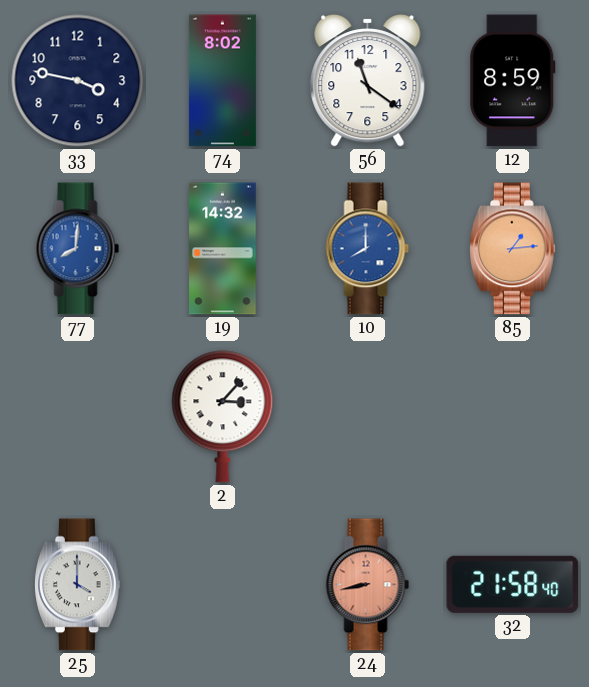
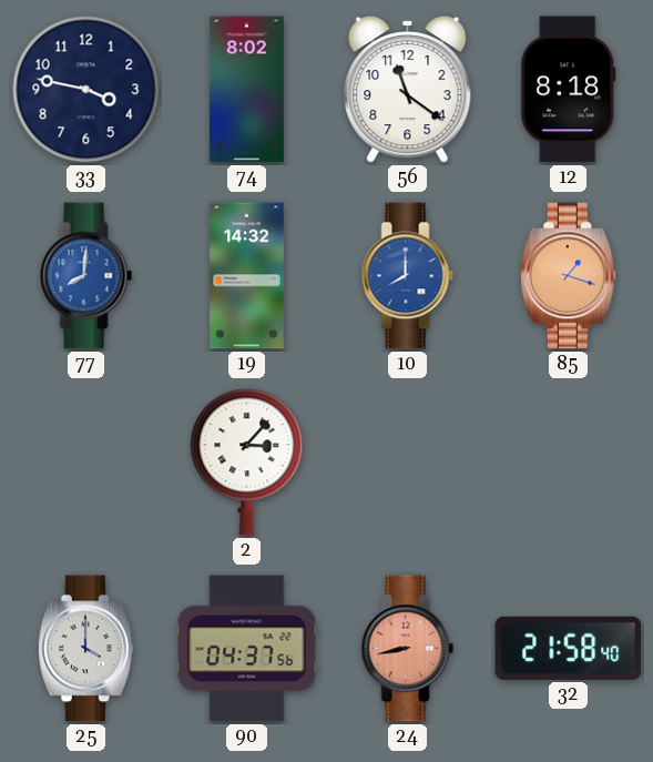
12: 8:59 -> 8:18 (569, 90)
85: 1:14 -> 1:18 (568, 276)
90: none -> 04:37 (247, 649)
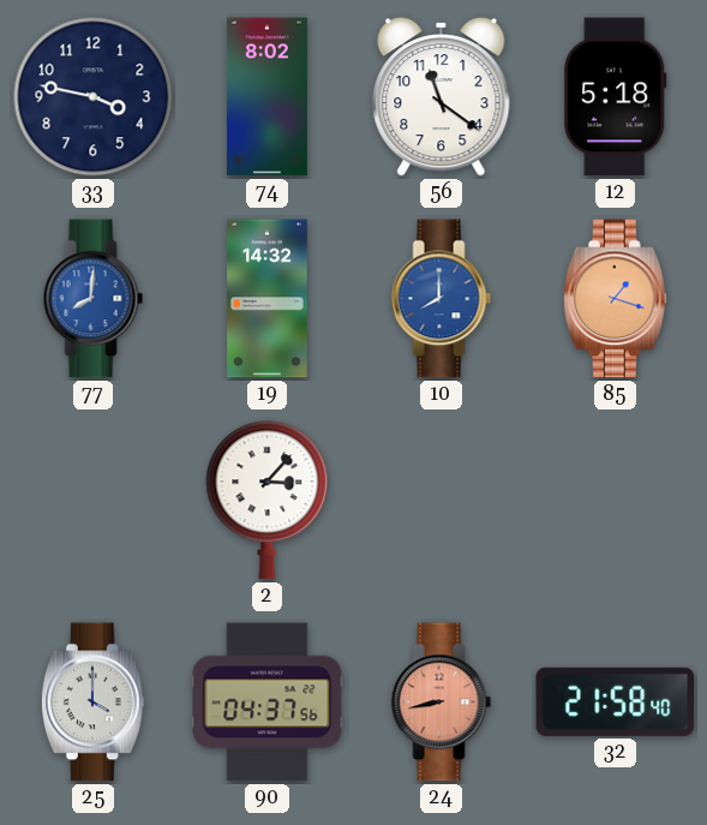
12: 8:18 -> 5:18 (616, 97)
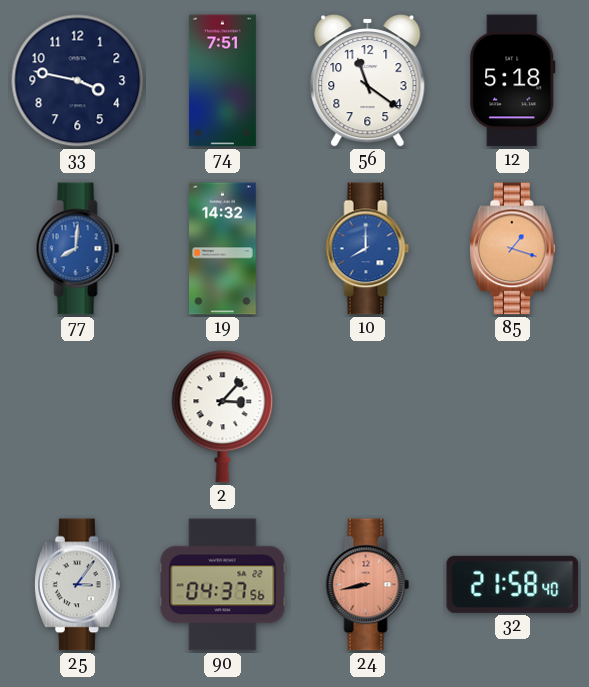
74: 8:02 -> 7:51 (222, 81)
25: 4:00 -> 3:06 (77, 585)
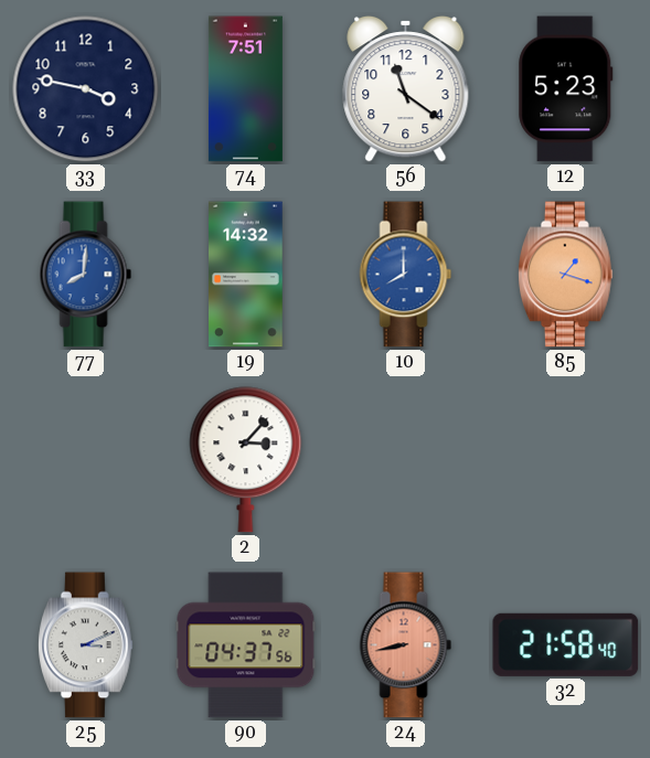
12: 5:18 -> 5:23 (566, 89)
25: 3:06 -> 3:11 (85, 645)
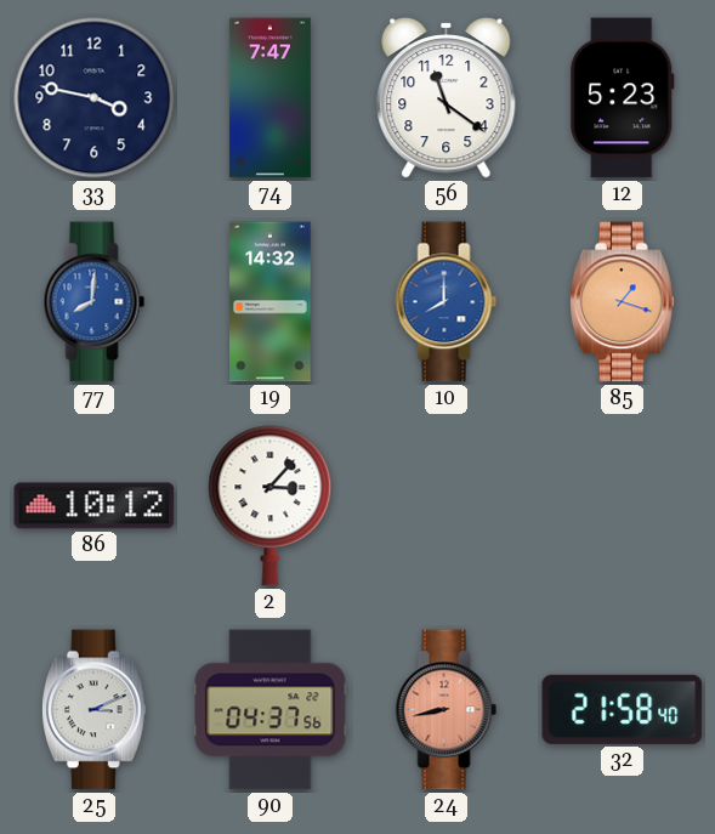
74: 7:51 -> 7:47 (269, 98)
86: none -> 10:12 (95, 506)
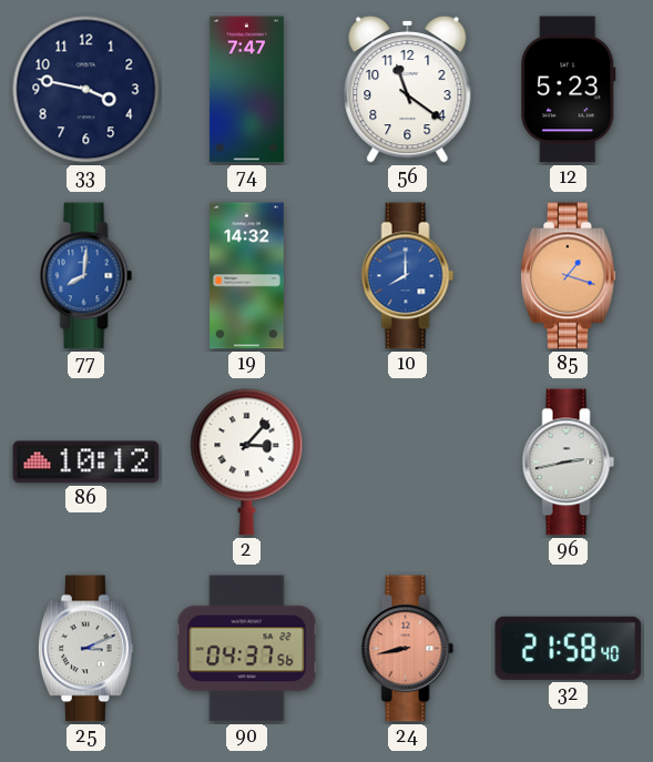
96: none -> 2:43 (569, 463)
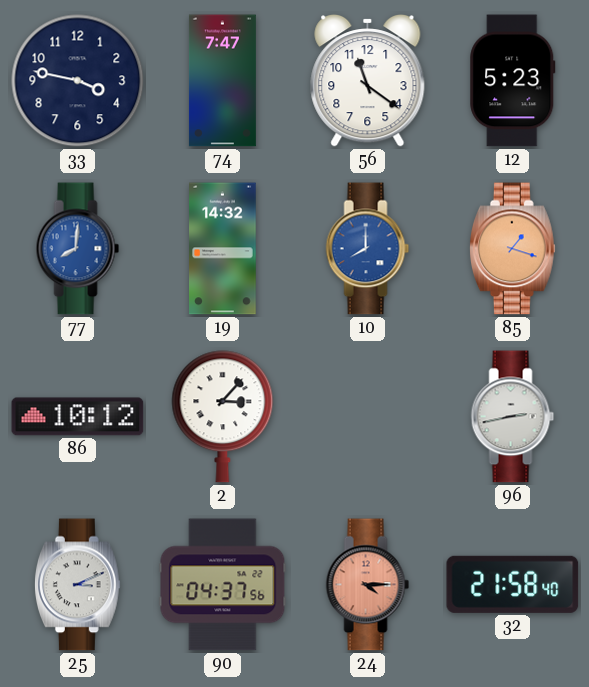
24: 8:43 -> 4:15 (368, 585)
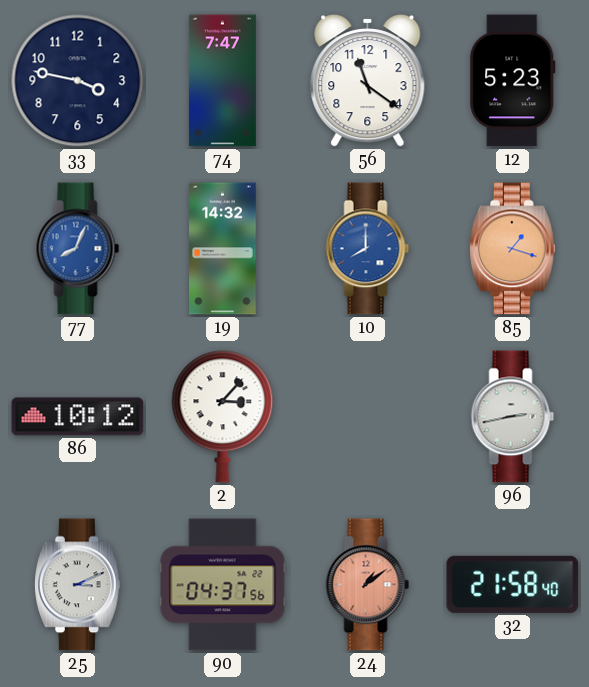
77: 8:01 -> 8:04 (78, 249)
24: 4:15 -> 1:09 (368, 585)
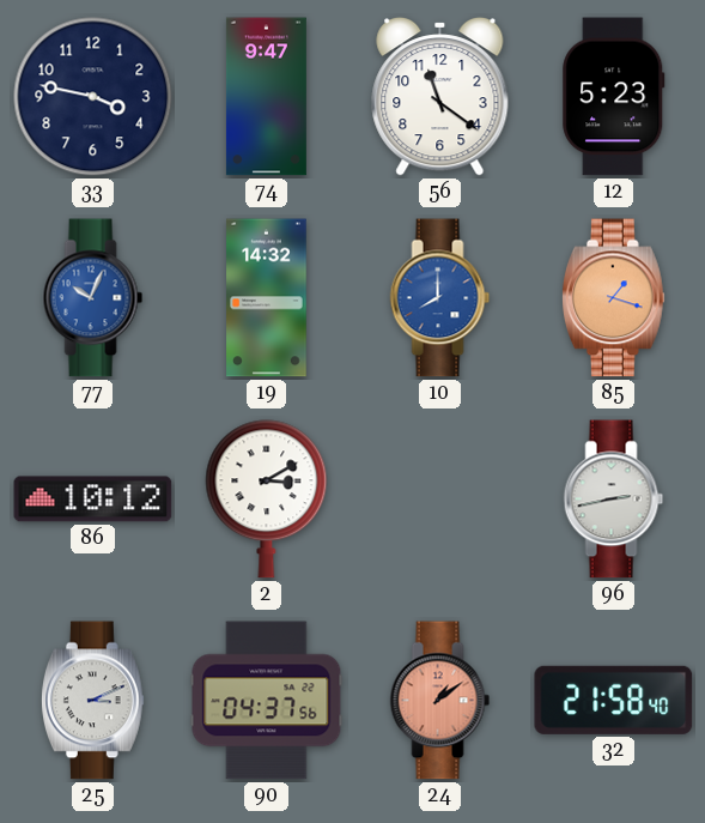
74: 7:47 -> 9:47 (266, 97)
77: 8:04 -> 10:04 (93, 298)
2: 3:07 -> 3:10 (267, 500)
